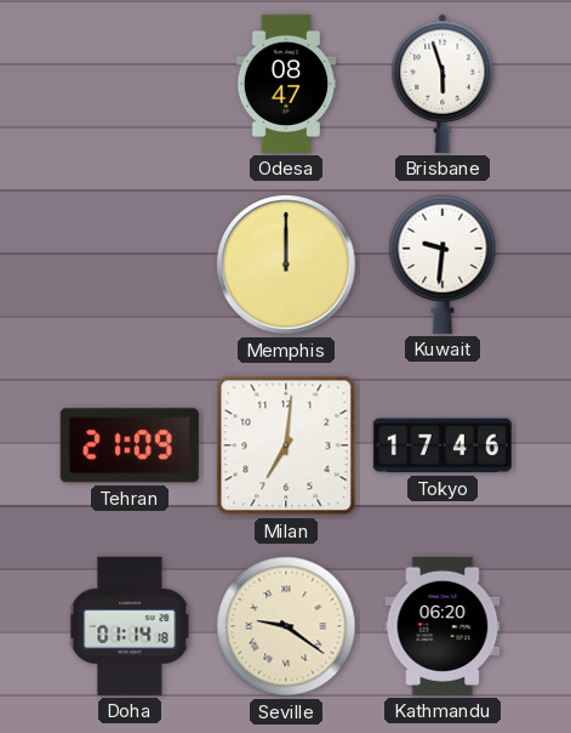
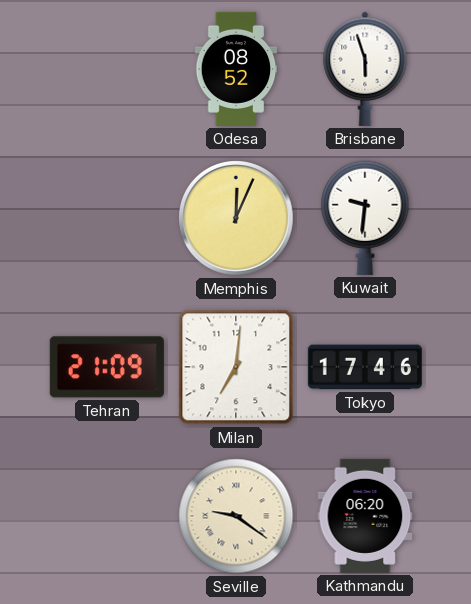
Odesa: 08:47 -> 08:52 (236, 69)
Memphis: 12:00 -> 12:04 (237, 219)
Doha: 01:14 -> none (130, 626)
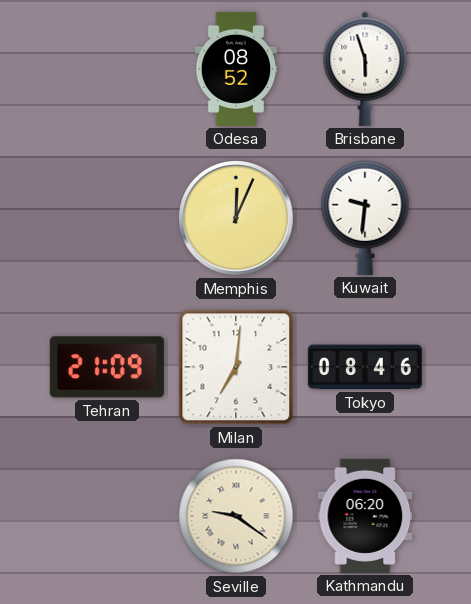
Tokyo: 17:46 -> 08:46 (365, 367)
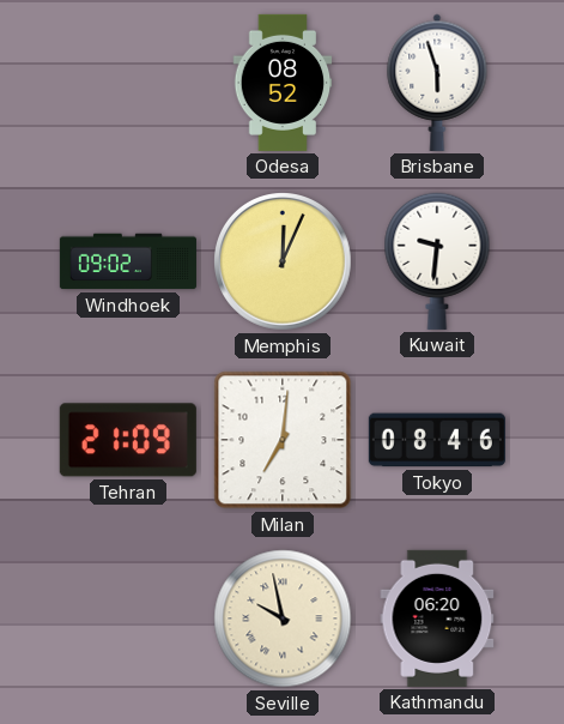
Windhoek: none -> 09:02 (128, 261)
Seville: 9:21 -> 9:58 (283, 619)
